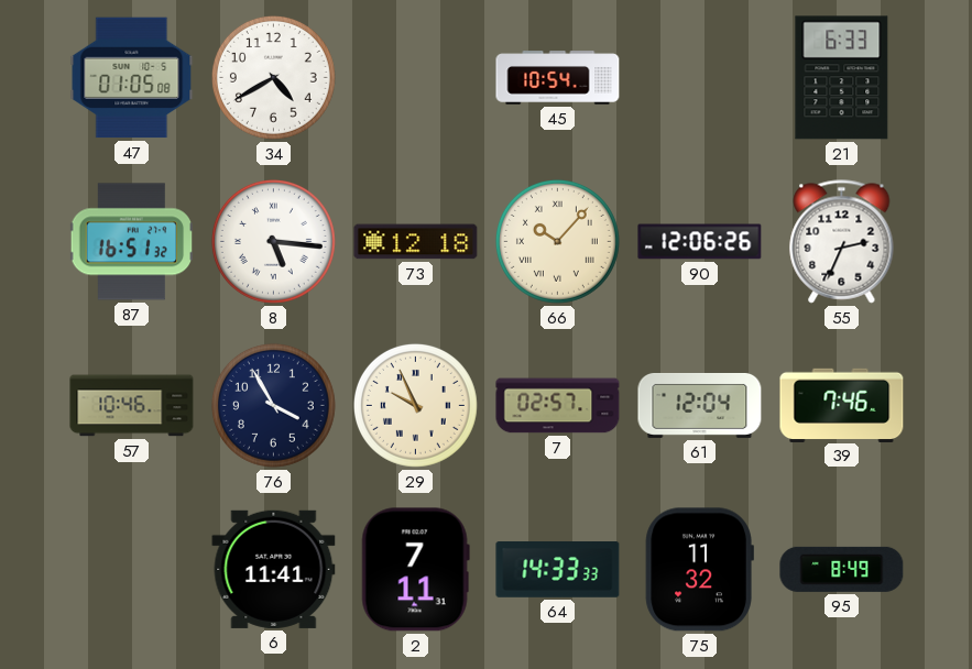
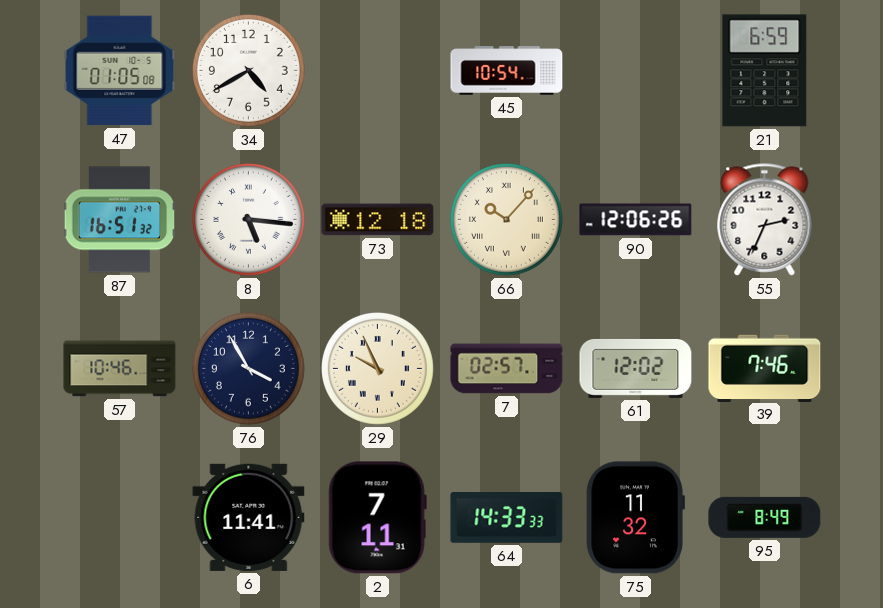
21: 6:33 -> 6:59 (765, 71)
61: 12:04 -> 12:02 (636, 368)
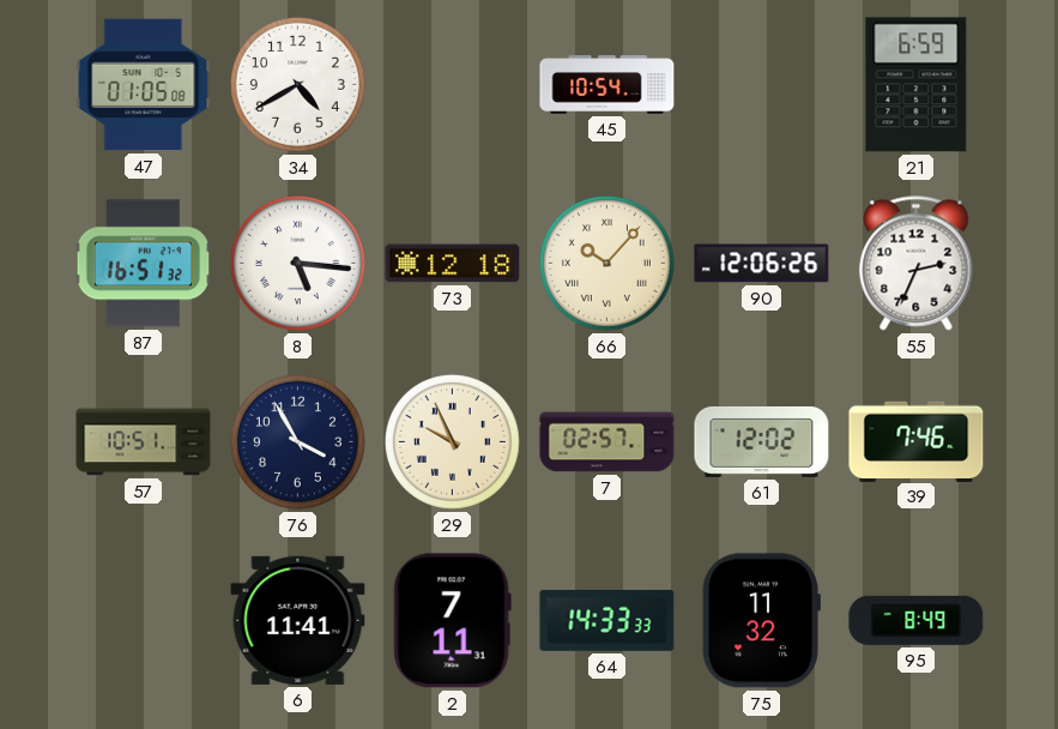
57: 10:46 -> 10:51 (144, 442)
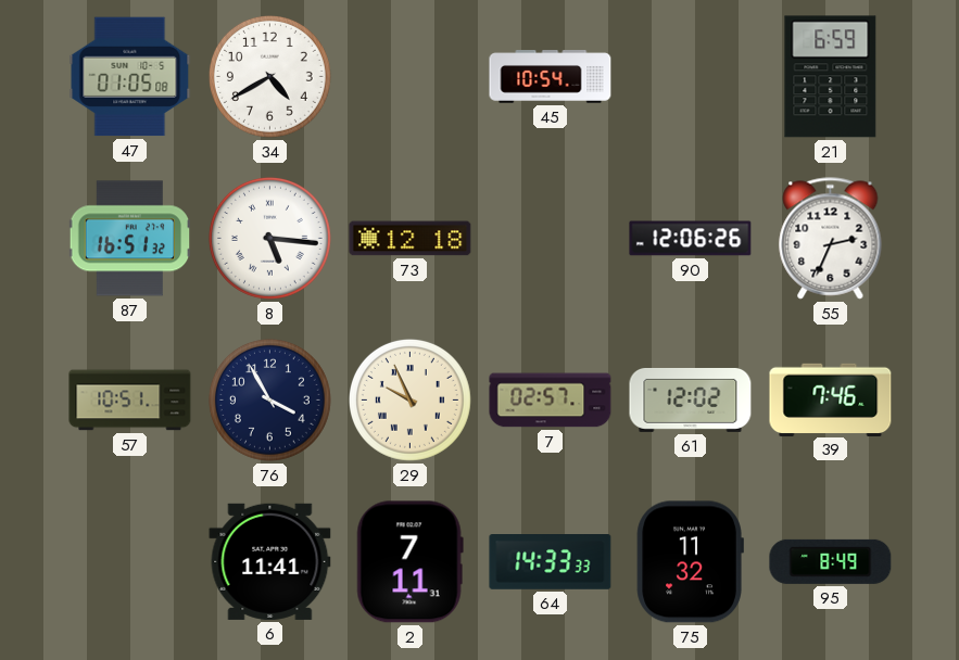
66: 10:07 -> none (606, 263)
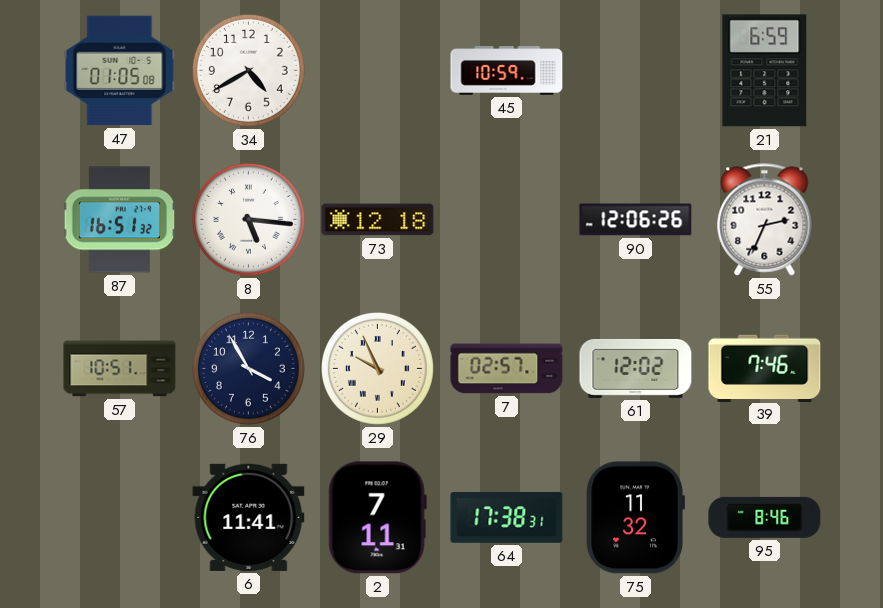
45: 10:54 -> 10:59 (507, 71)
64: 14:33 -> 17:38 (507, 518)
95: 8:49 -> 8:46 (765, 517)
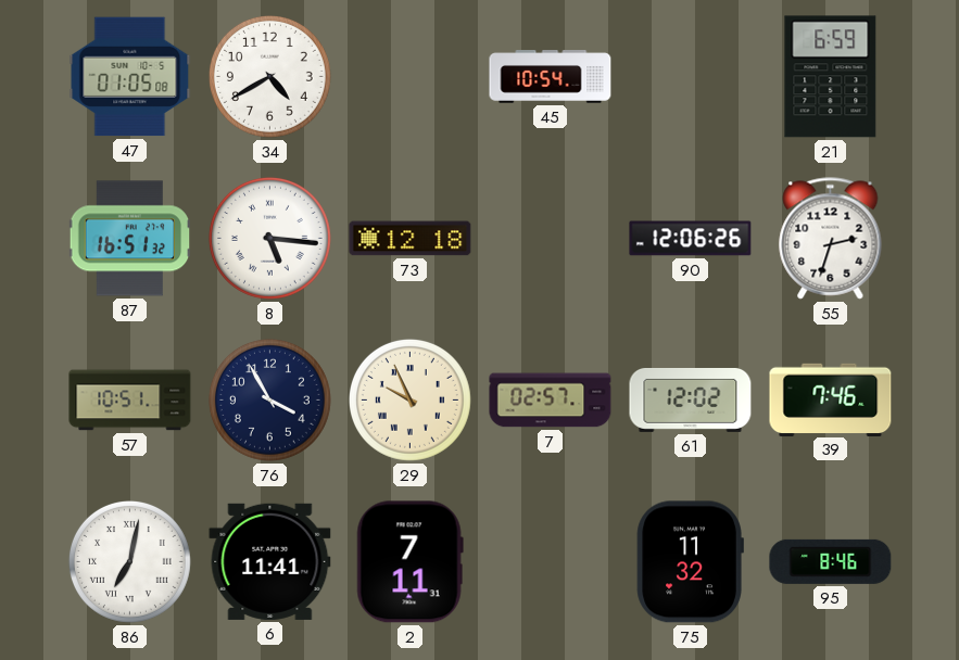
45: 10:59 -> 10:54 (551, 77)
55: 2:34 -> 2:33 (831, 239)
86: none -> 7:02 (129, 561)
64: 17:38 -> none (507, 518)
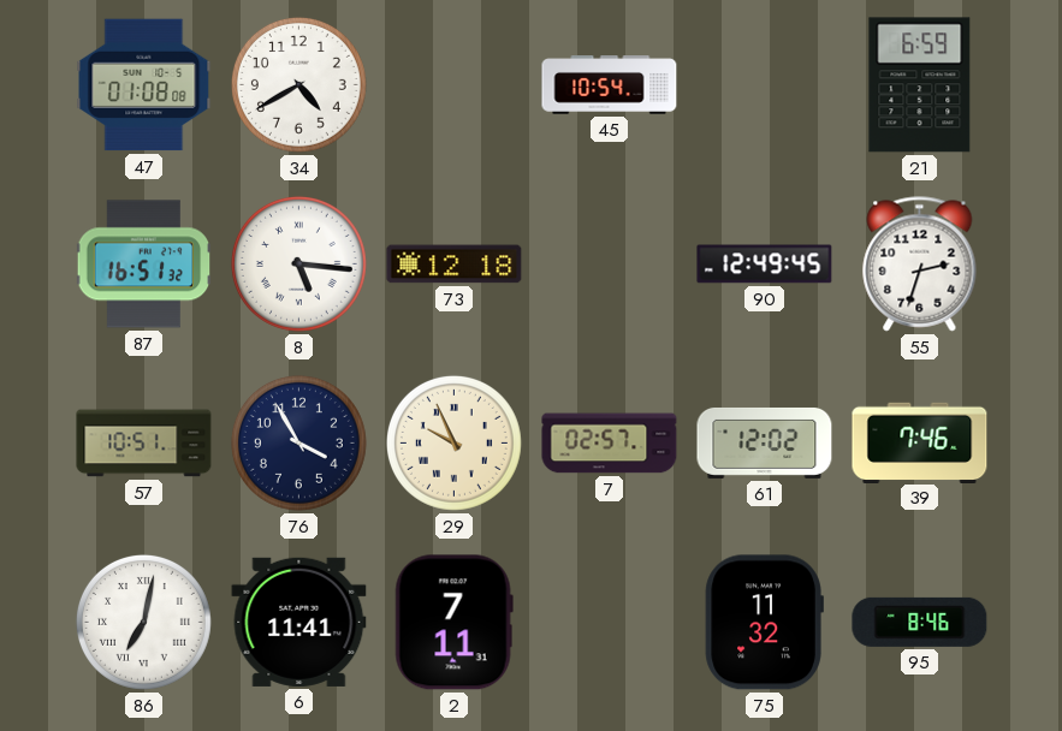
47: 01:05 -> 01:08 (144, 85)
90: 12:06 -> 12:49 (765, 265)
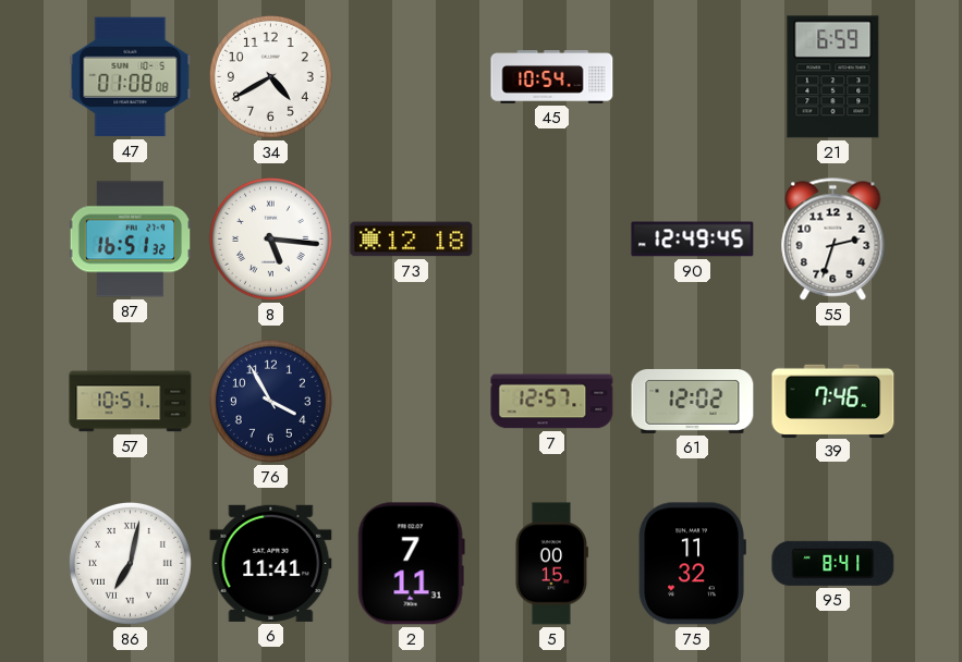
29: 9:56 -> none (453, 442)
7: 02:57 -> 12:57 (552, 402)
5: none -> 00:15 (551, 564)
95: 8:46 -> 8:41 (833, 563)
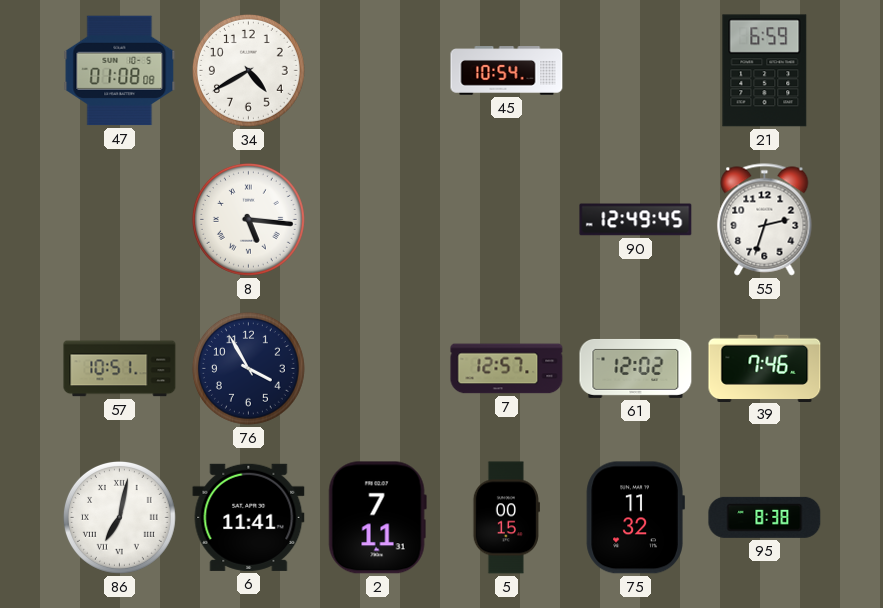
87: 16:51 -> none (131, 240)
73: 12:18 -> none (412, 240)
95: 8:41 -> 8:38 (765, 517)
